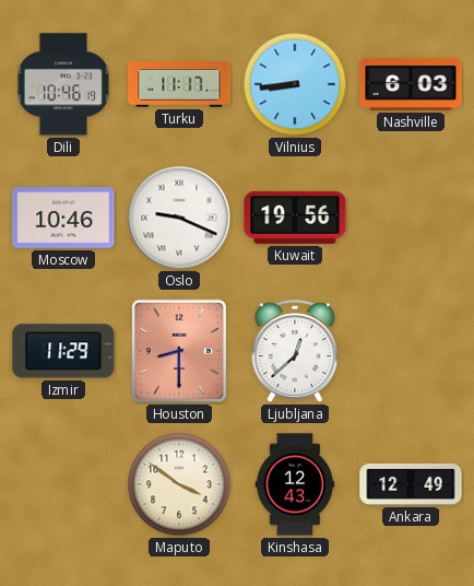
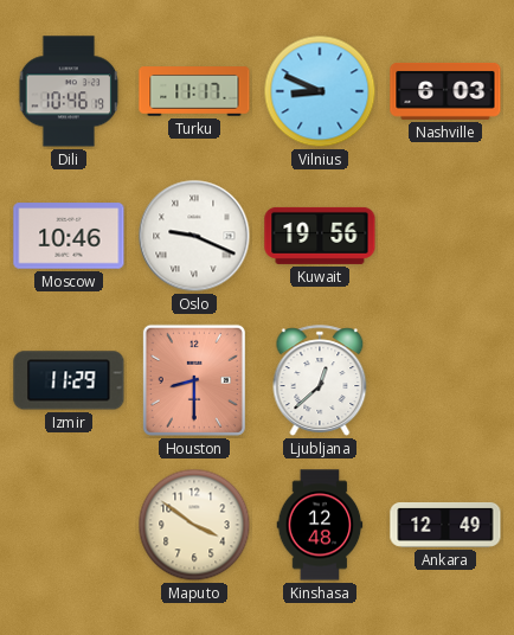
Vilnius: 8:44 -> 8:49 (320, 91)
Kinshasa: 12:43 -> 12:48 (320, 525)
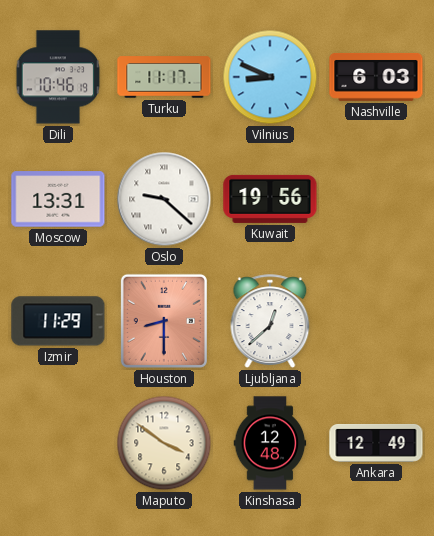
Moscow: 10:46 -> 13:31 (58, 199)
Oslo: 9:19 -> 9:22 (164, 199)
